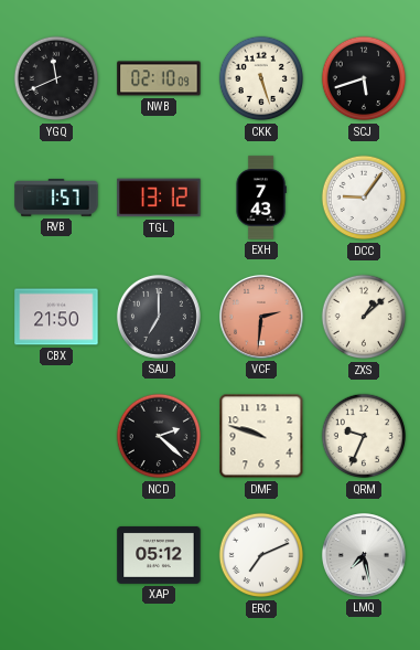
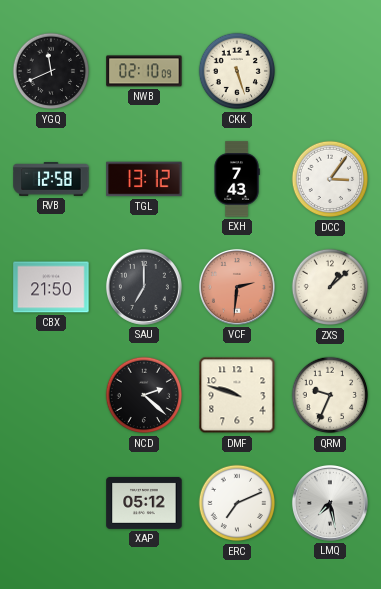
SCJ: 5:42 -> none (364, 78)
RVB: 1:57 -> 12:58 (51, 179)
DCC: 9:06 -> 3:06 (330, 179)
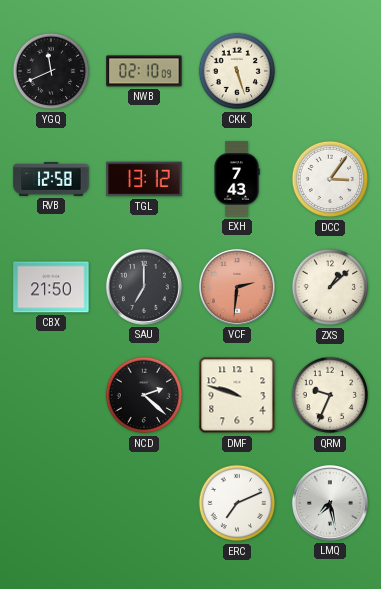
XAP: 05:12 -> none (144, 503)
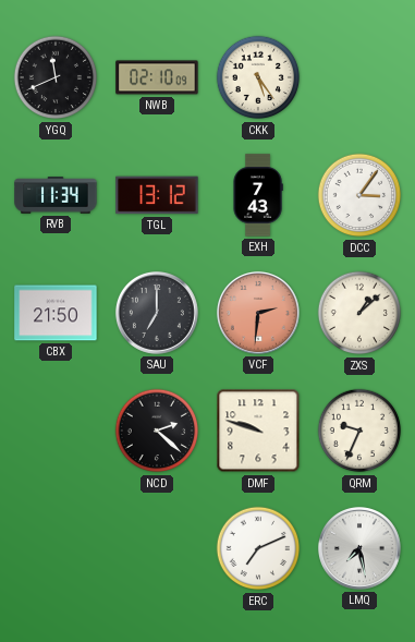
CKK: 5:27 -> 5:24 (258, 77)
RVB: 12:58 -> 11:34 (56, 195)
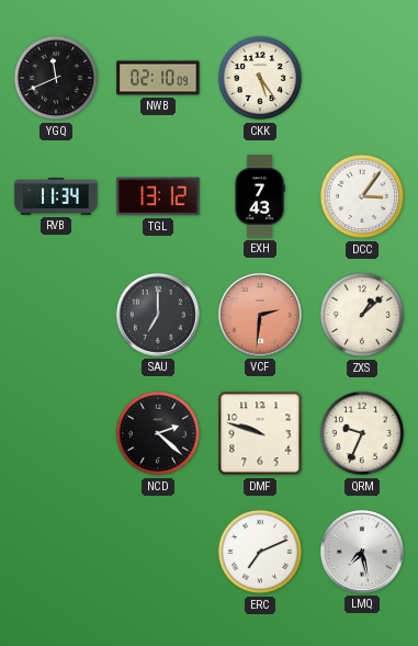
CBX: 21:50 -> none (56, 313)
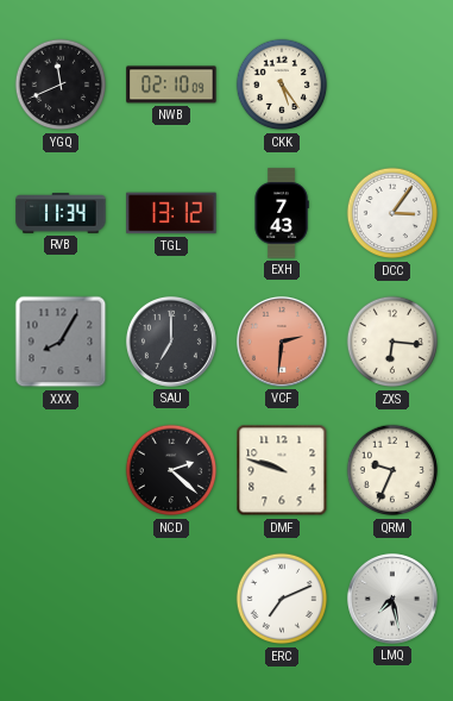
XXX: none -> 8:05 (61, 342)
ZXS: 1:08 -> 6:16 (392, 342)
